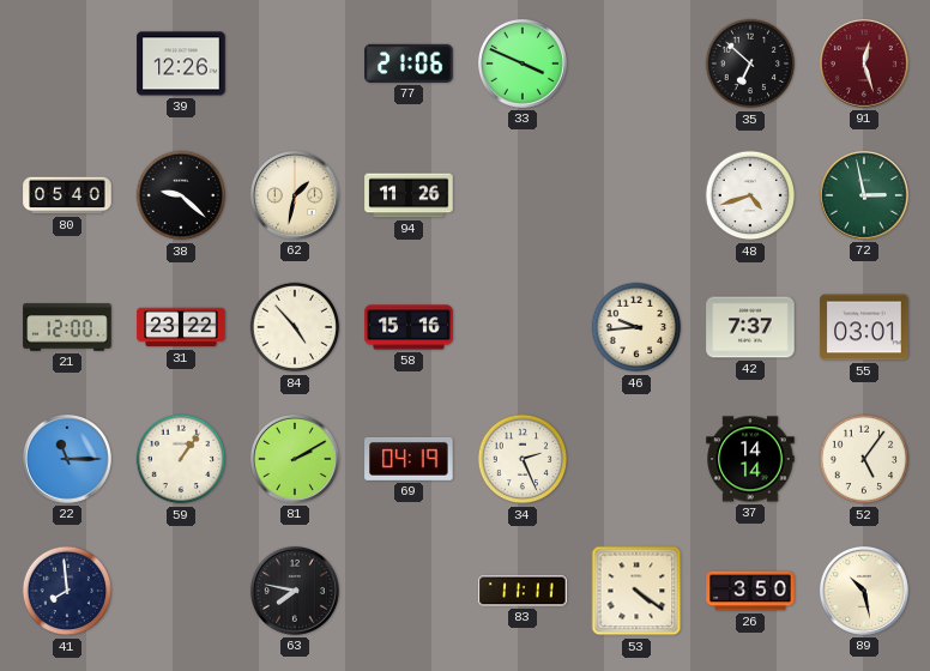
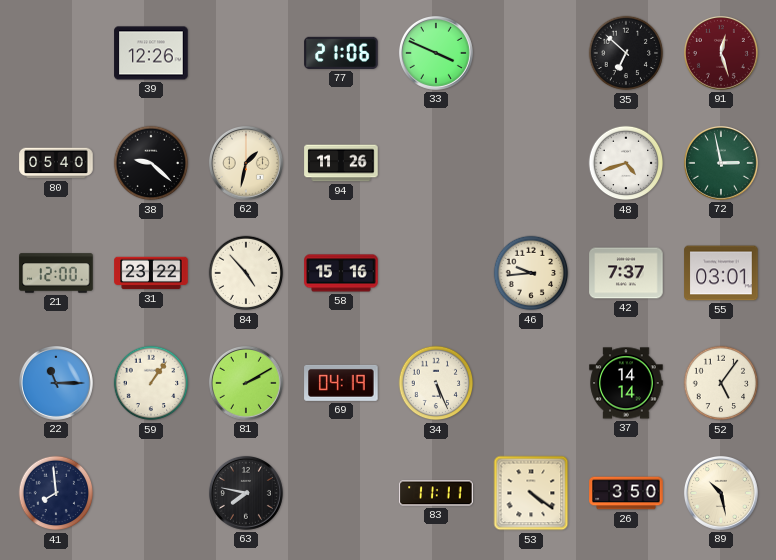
34: 2:26 -> 5:26 (436, 383)
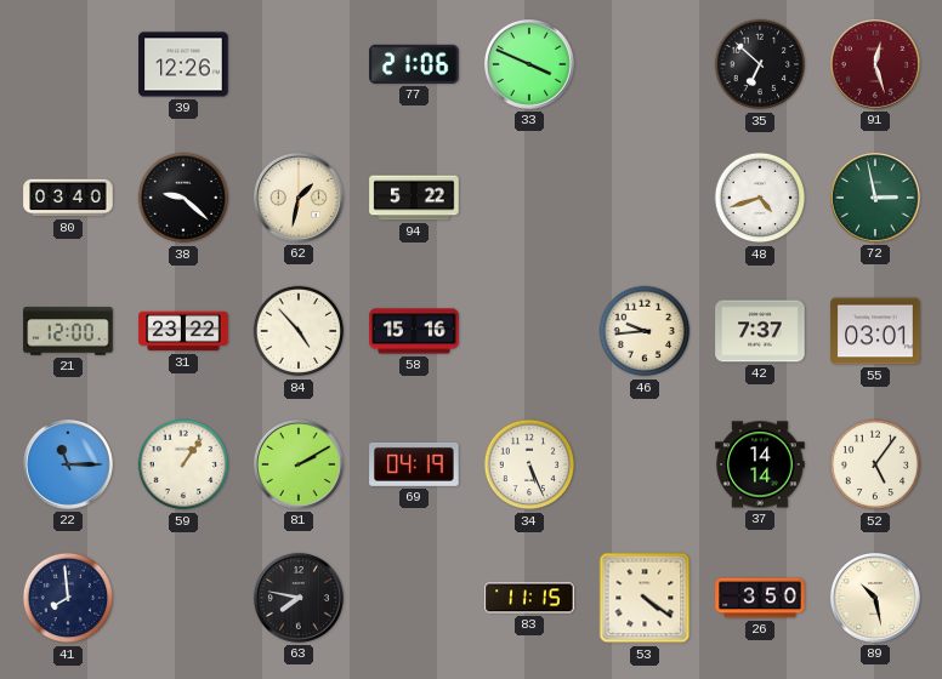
80: 05:40 -> 03:40 (68, 198)
94: 11:26 -> 5:22 (414, 198)
83: 11:11 -> 11:15 (529, 598)
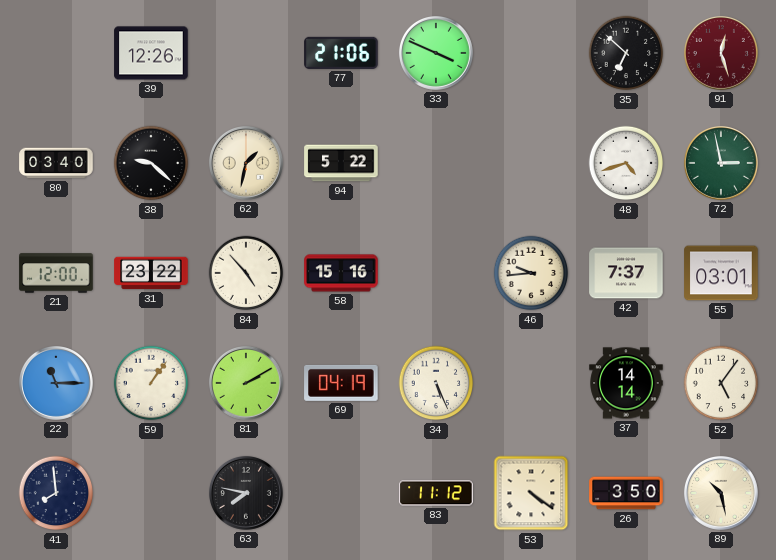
83: 11:15 -> 11:12 (436, 493)
